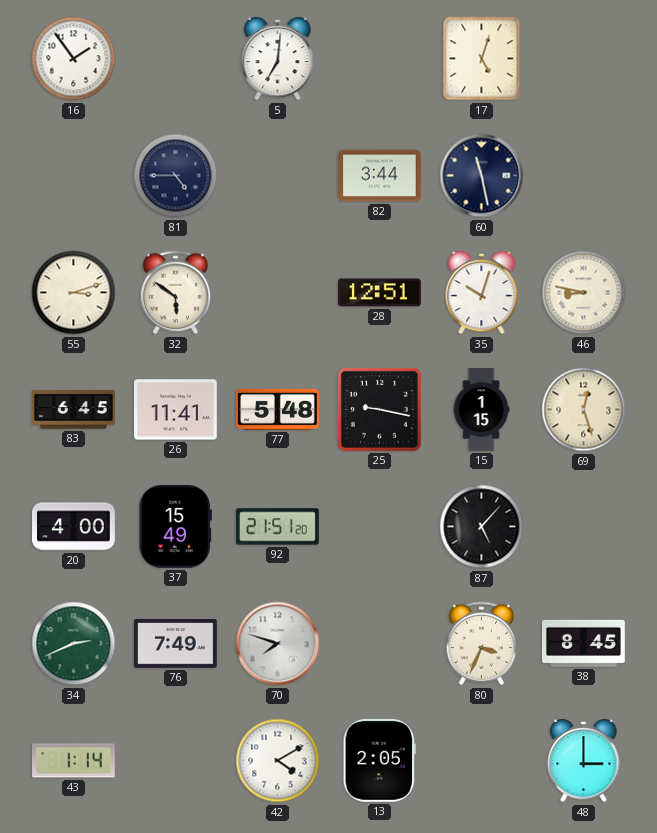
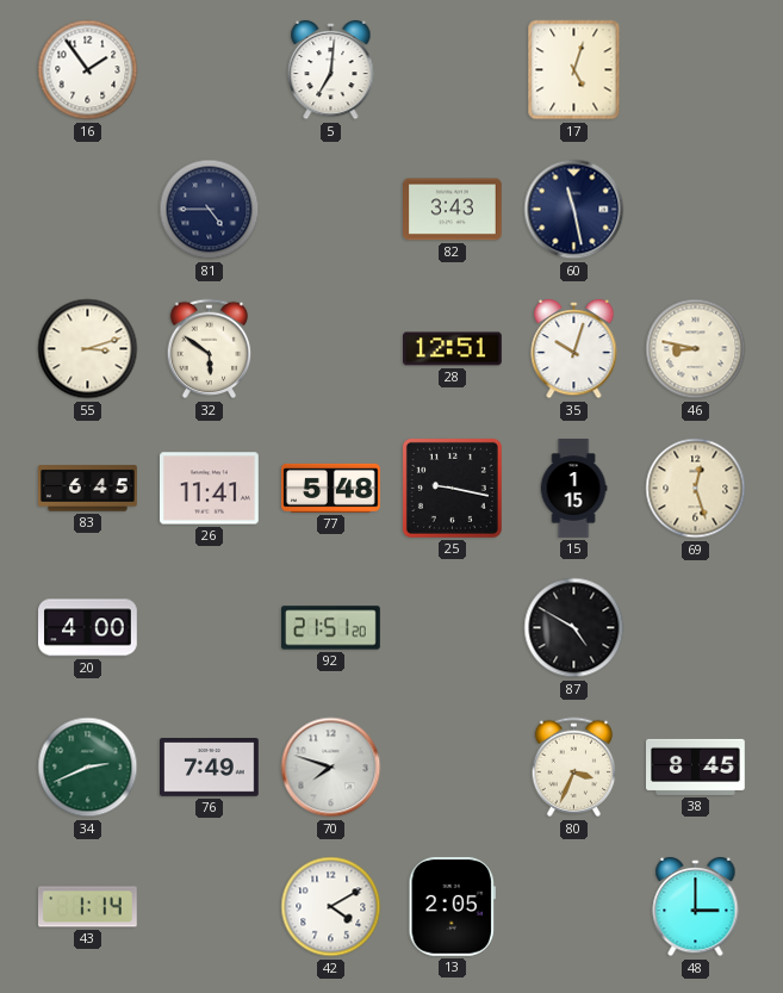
82: 3:44 -> 3:43 (453, 210)
37: 15:49 -> none (175, 526)
87: 5:07 -> 4:50 (574, 628)
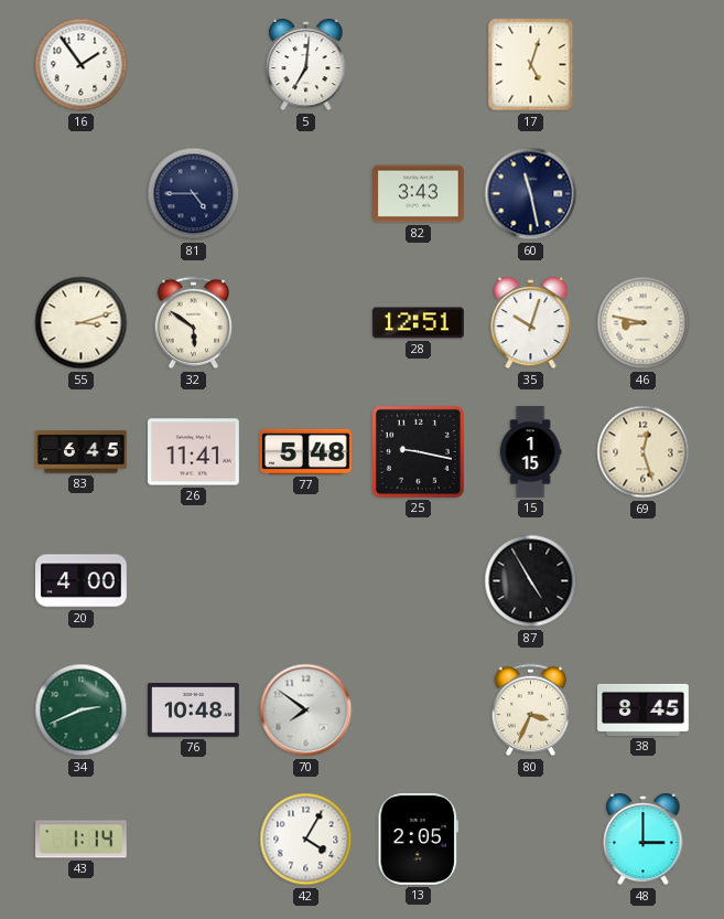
92: 21:51 -> none (331, 628)
87: 4:50 -> 4:55 (531, 581)
76: 7:49 -> 10:48 (194, 710)
70: 7:48 -> 7:51 (306, 710)
42: 4:10 -> 4:05 (306, 840)
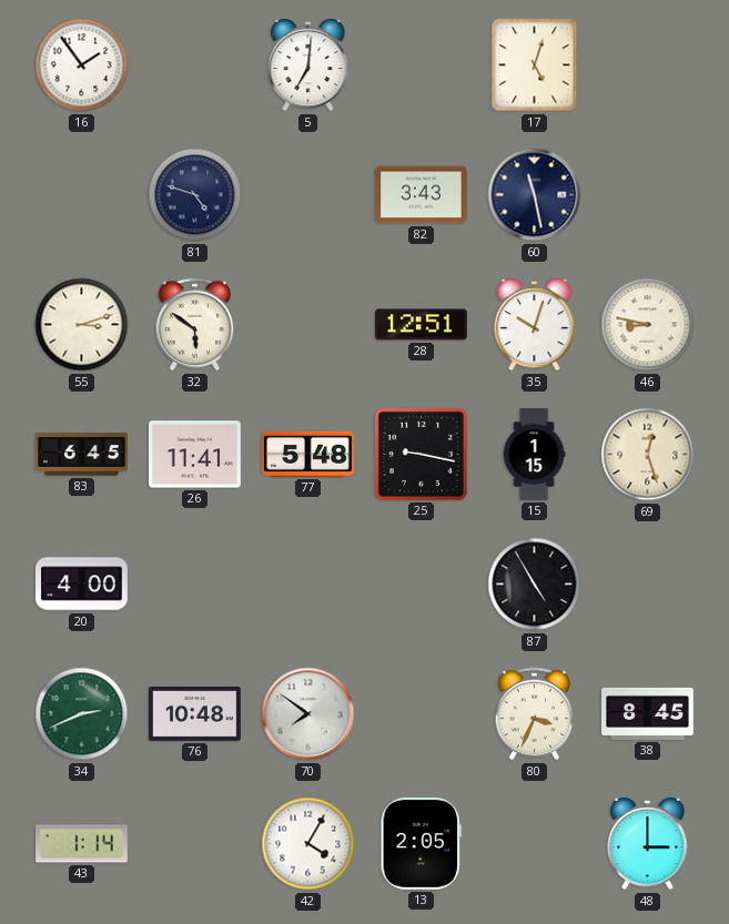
81: 4:45 -> 4:48 (195, 195)
